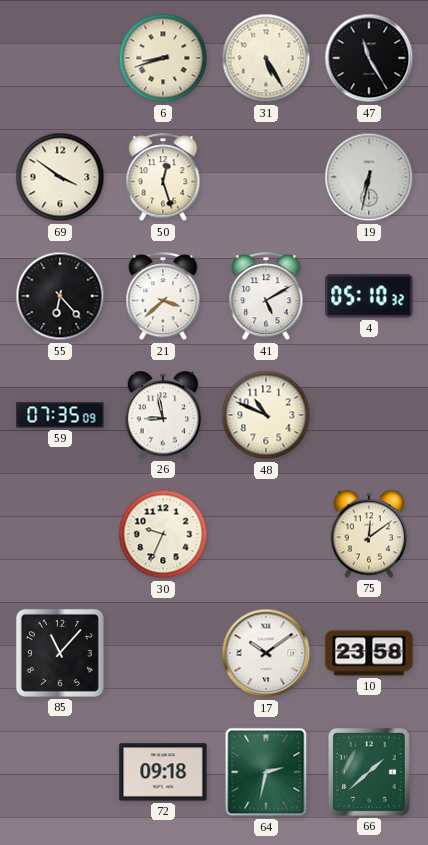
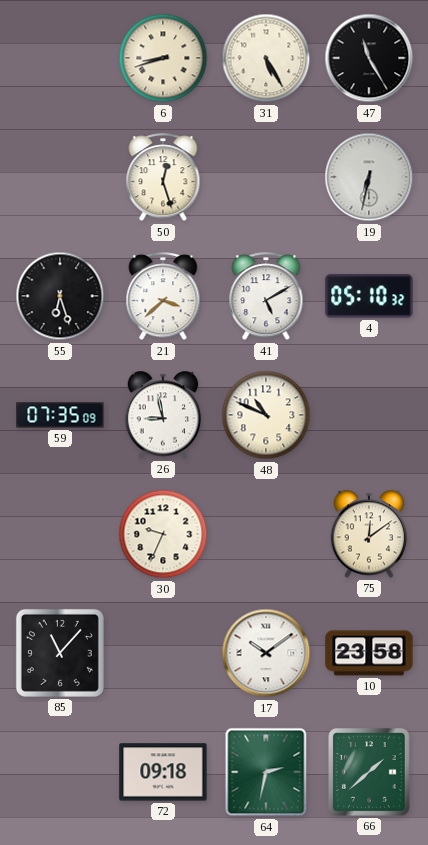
69: 3:51 -> none (60, 177)
55: 6:23 -> 6:27 (60, 296)
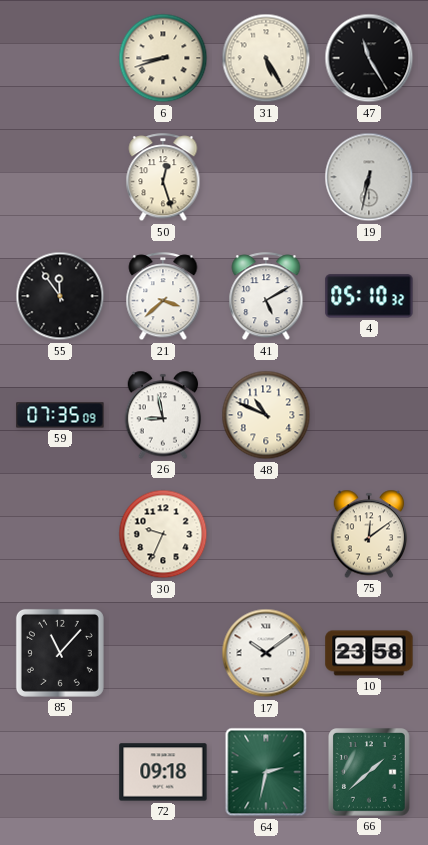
55: 6:27 -> 11:54 (60, 296)
